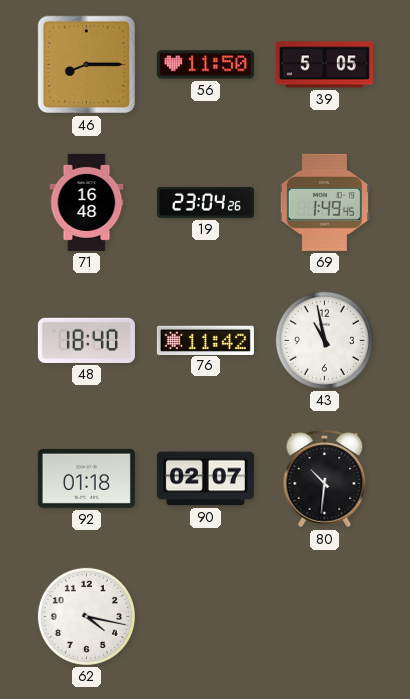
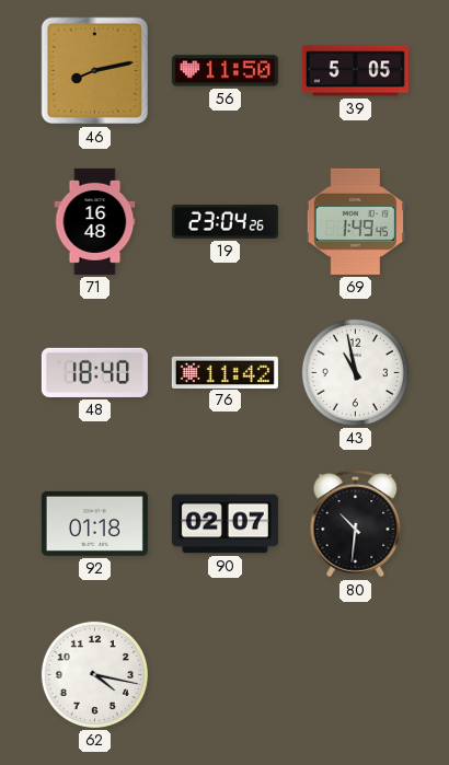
46: 8:15 -> 8:13 (95, 71)
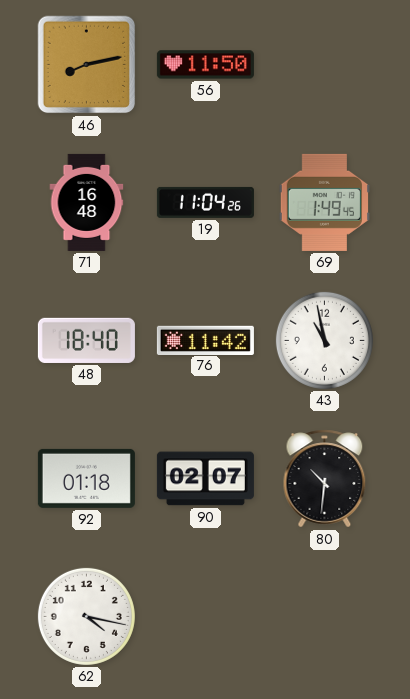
39: 5:05 -> none (355, 71)
19: 23:04 -> 11:04 (205, 202)
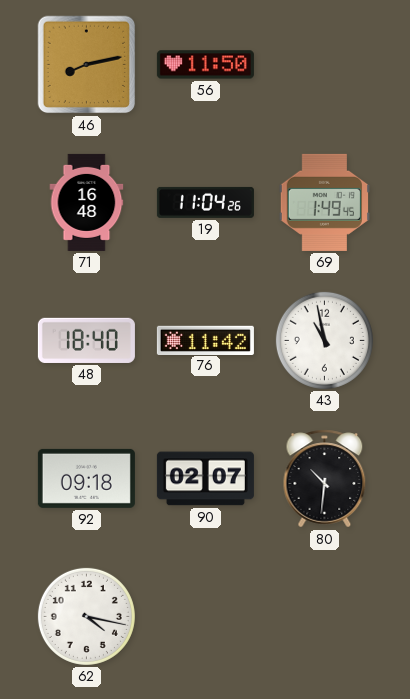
92: 01:18 -> 09:18 (86, 478)
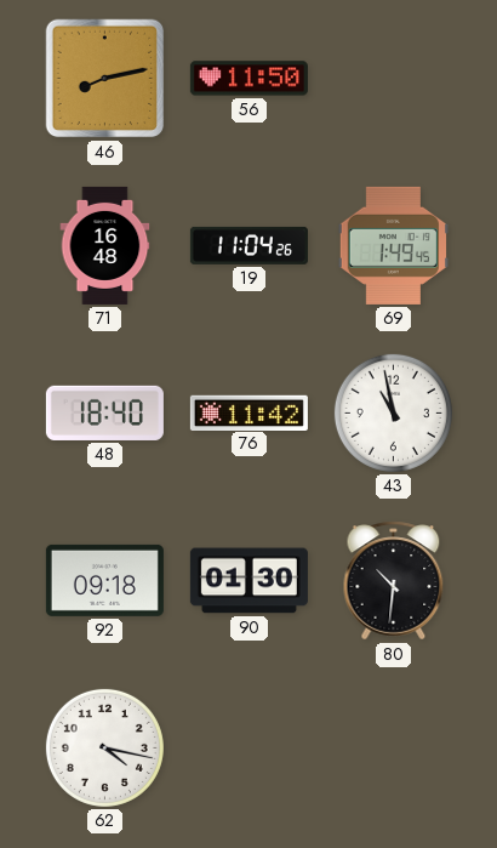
90: 02:07 -> 01:30 (248, 581)
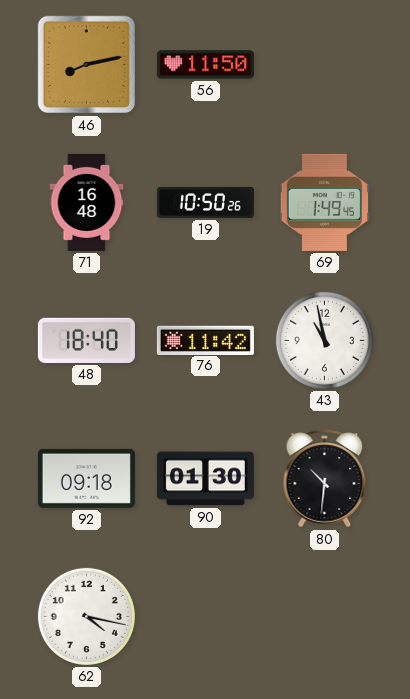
19: 11:04 -> 10:50 (205, 202)
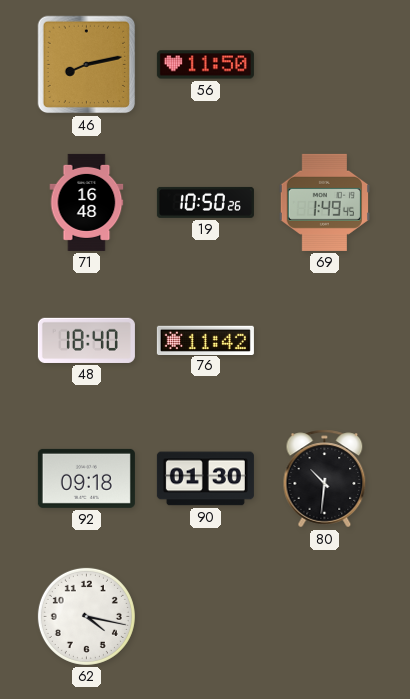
43: 10:58 -> none (324, 340)
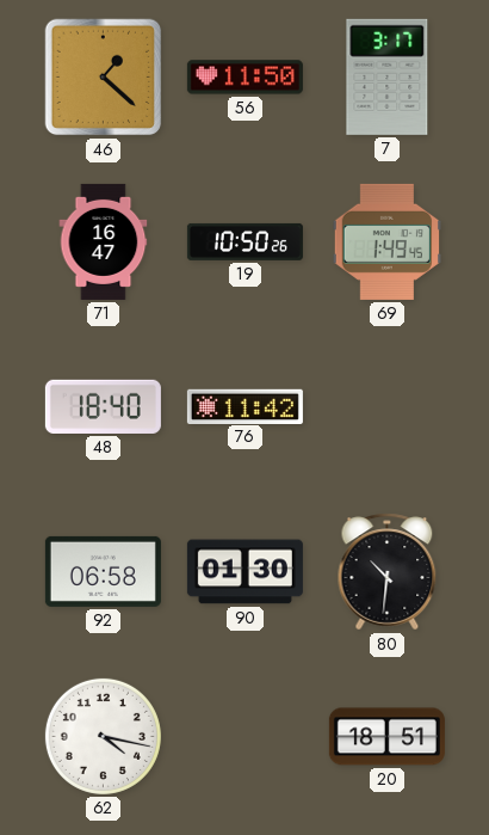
46: 8:13 -> 1:22 (104, 78)
7: none -> 3:17 (388, 76)
71: 16:48 -> 16:47 (104, 241)
92: 09:18 -> 06:58 (103, 571)
20: none -> 18:51 (386, 737)
